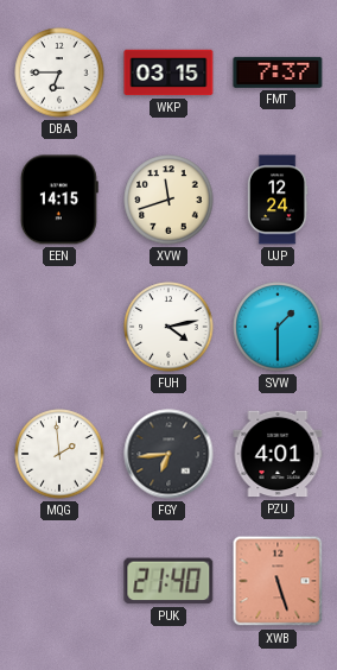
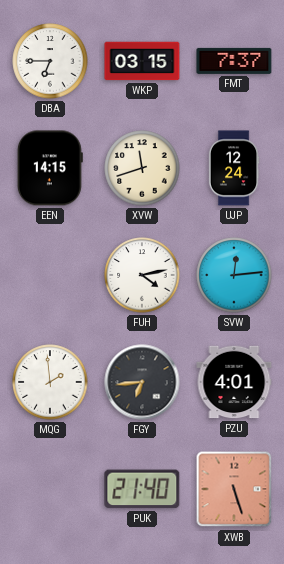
SVW: 1:30 -> 12:14 (234, 275)
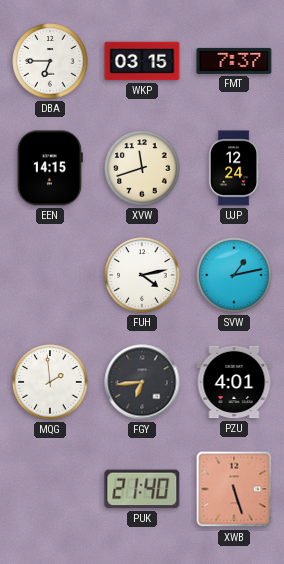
SVW: 12:14 -> 1:13 (234, 275)
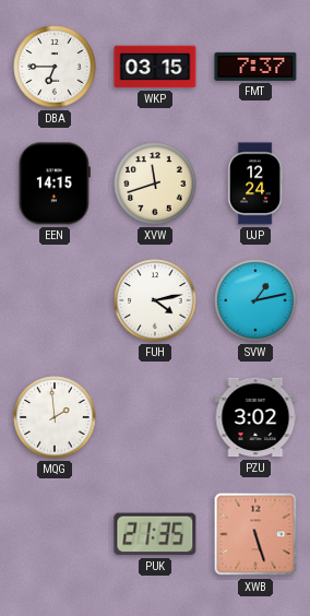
FGY: 6:44 -> none (142, 382)
PZU: 4:01 -> 3:02 (255, 417)
PUK: 21:40 -> 21:35 (155, 534)
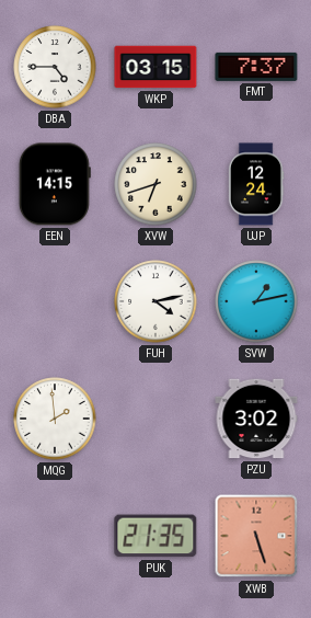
DBA: 6:45 -> 4:45 (55, 67)
XVW: 11:42 -> 6:42 (155, 184)
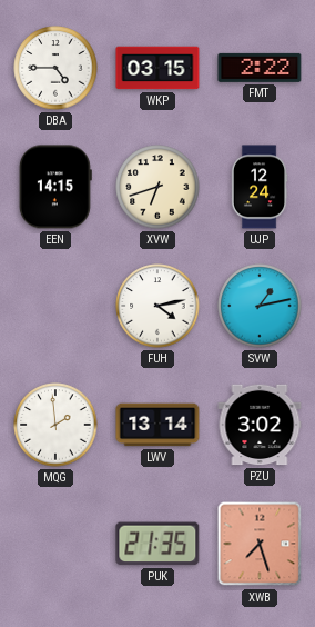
FMT: 7:37 -> 2:22 (260, 68)
LWV: none -> 13:14 (157, 425)
XWB: 5:27 -> 7:27 (260, 544)
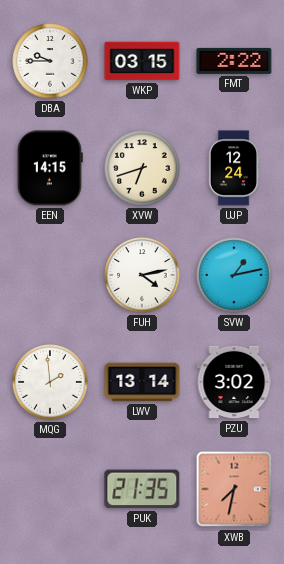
DBA: 4:45 -> 9:45 (50, 61)
XWB: 7:27 -> 7:32 (234, 489)
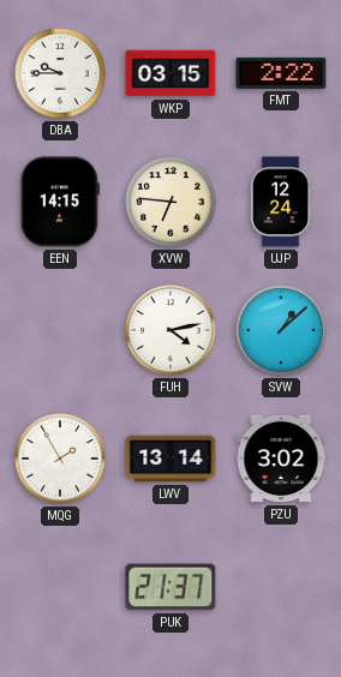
XVW: 6:42 -> 6:46 (170, 202)
SVW: 1:13 -> 1:08 (281, 330)
MQG: 1:59 -> 1:55 (60, 459)
PUK: 21:35 -> 21:37 (170, 587)
XWB: 7:32 -> none (234, 489)
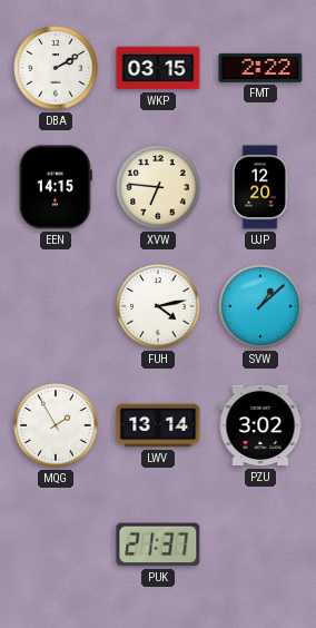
DBA: 9:45 -> 2:10 (56, 68)
UJP: 12:24 -> 12:20 (260, 187)
